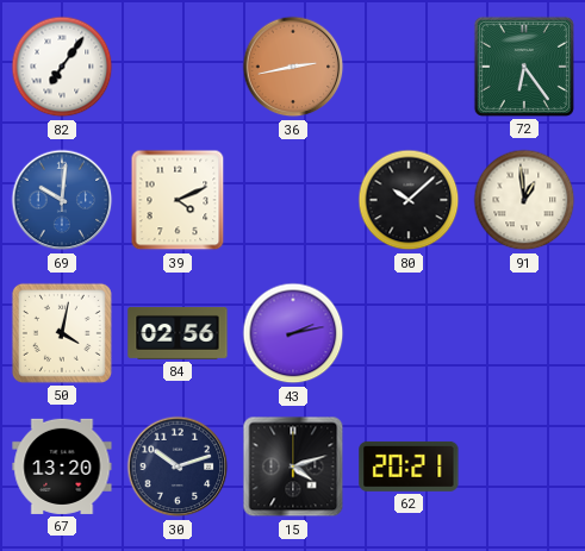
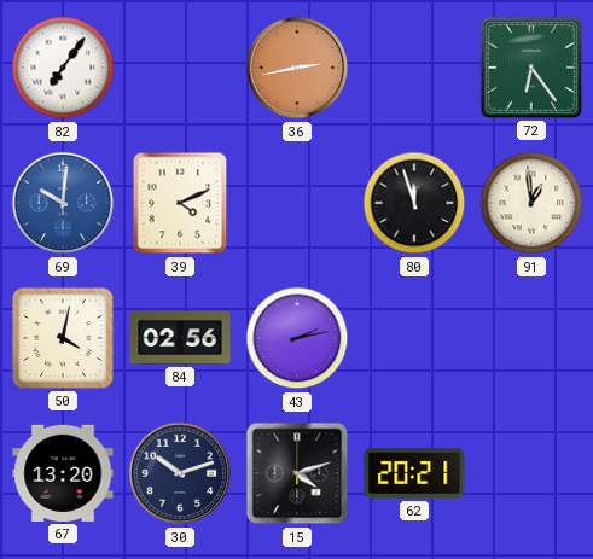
80: 10:08 -> 11:57 (414, 203)
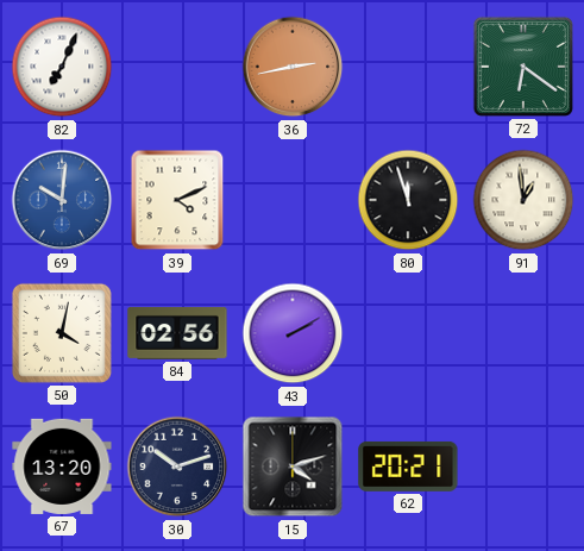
82: 7:06 -> 7:04 (62, 67)
72: 6:24 -> 6:21 (523, 67)
43: 2:13 -> 2:10 (293, 333)
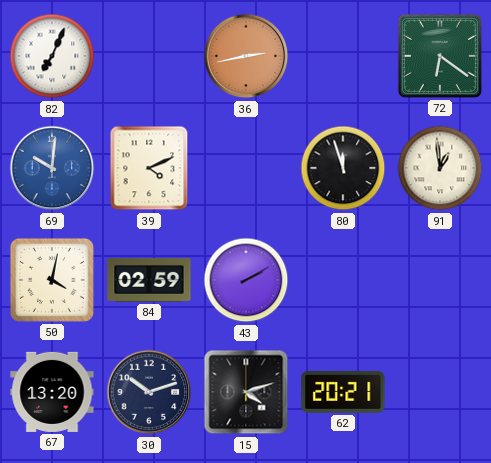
84: 02:56 -> 02:59 (149, 280)
